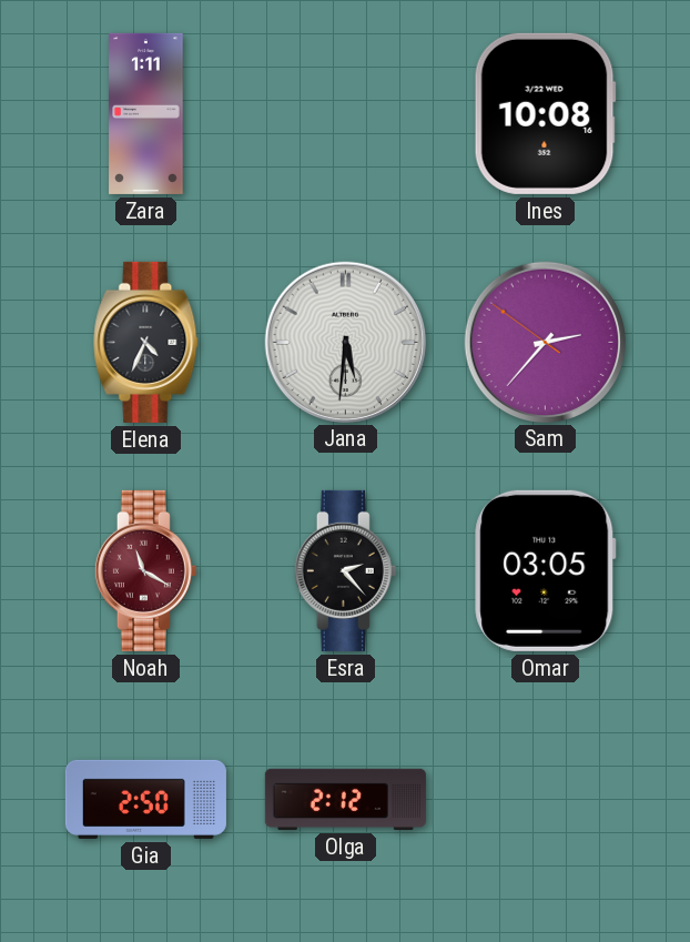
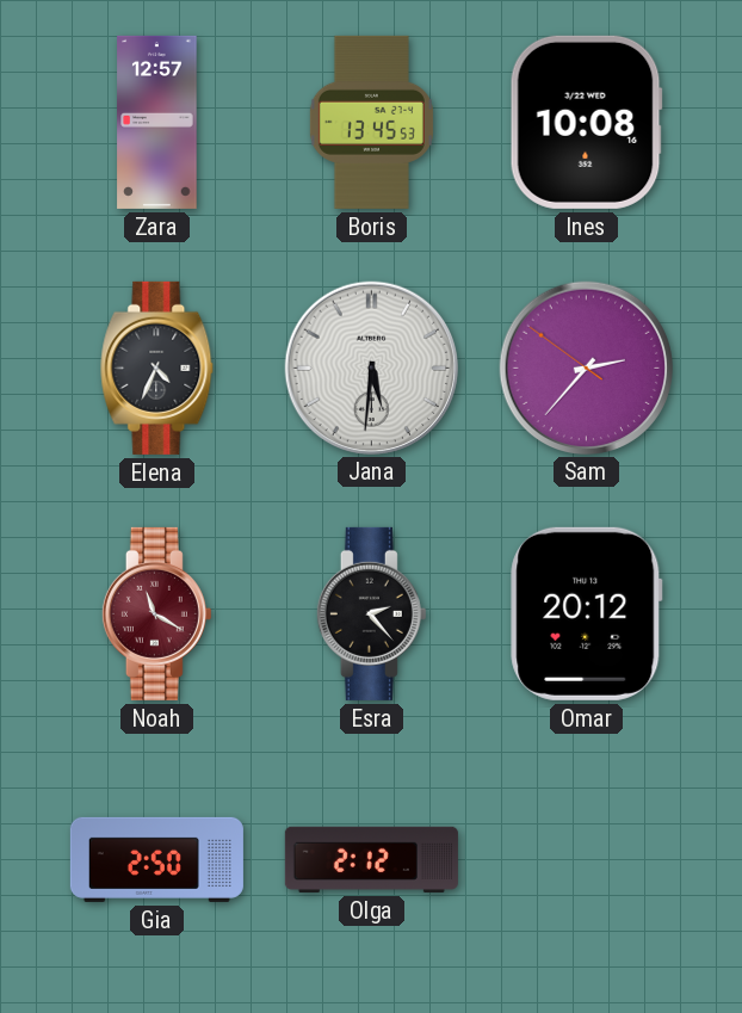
Zara: 1:11 -> 12:57 (157, 122)
Boris: none -> 13:45 (371, 122)
Omar: 03:05 -> 20:12 (587, 613)
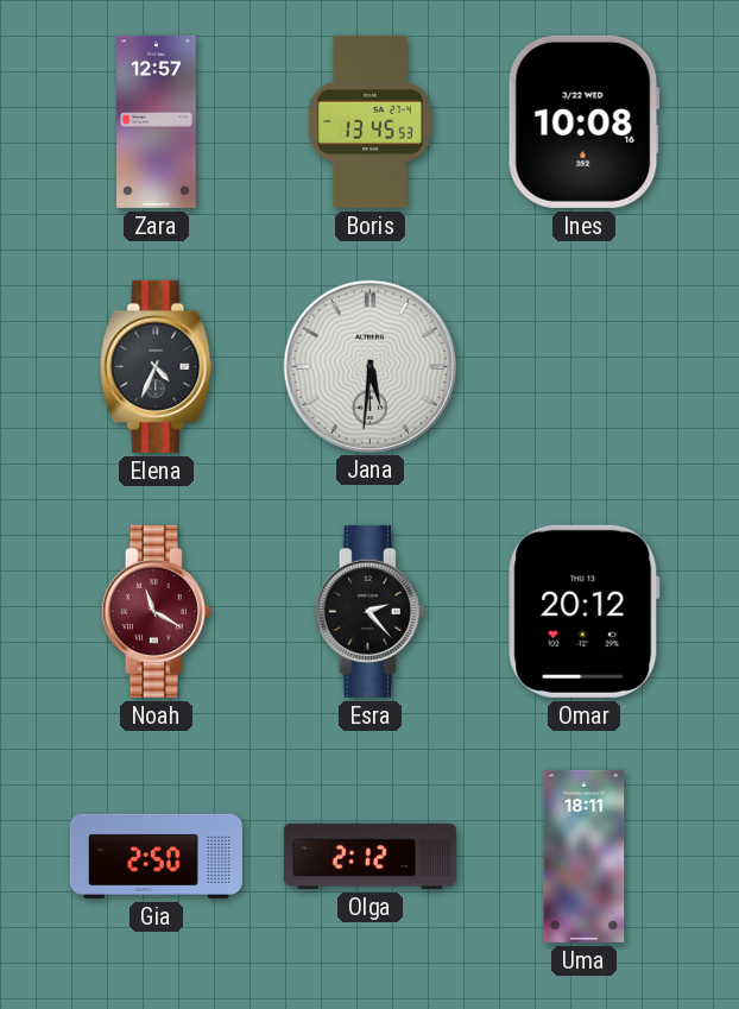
Sam: 2:36 -> none (586, 367)
Uma: none -> 18:11 (585, 856)
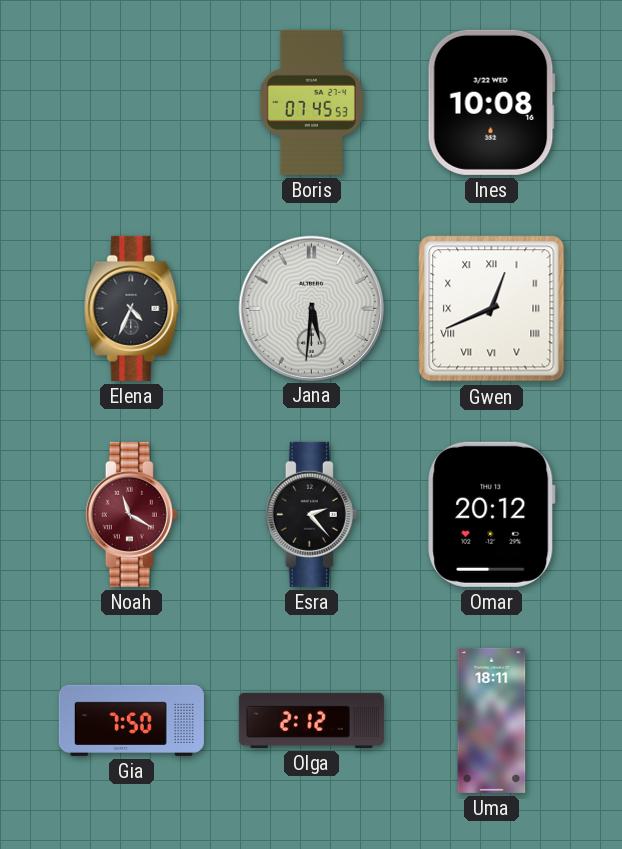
Zara: 12:57 -> none (157, 121)
Boris: 13:45 -> 07:45 (311, 102)
Gwen: none -> 12:41 (492, 309)
Gia: 2:50 -> 7:50 (131, 720)
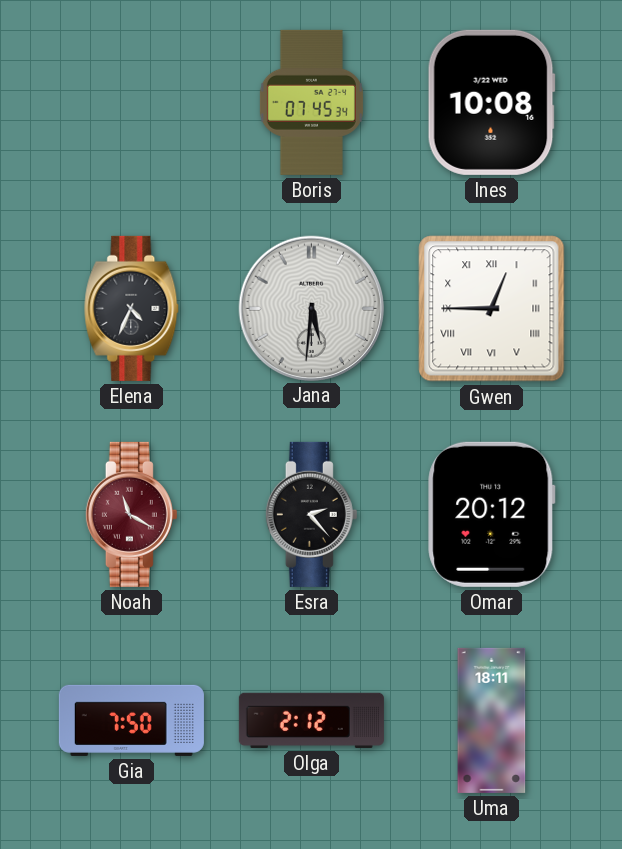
Boris: 07:45:53 -> 07:45:34 (311, 102)
Gwen: 12:41 -> 12:45 (492, 309)
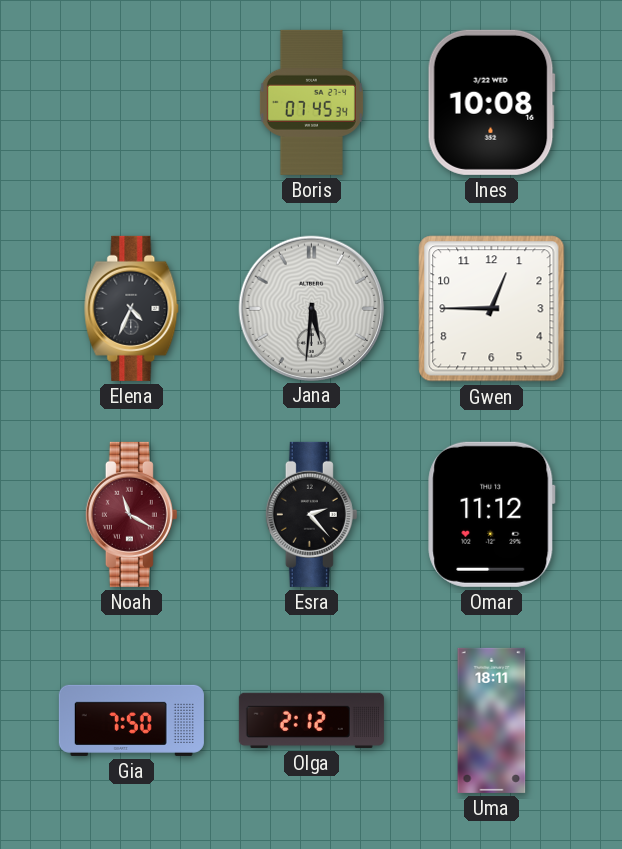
Gwen numerals: Roman -> Arabic (492, 309)
Omar: 20:12 -> 11:12 (492, 514)
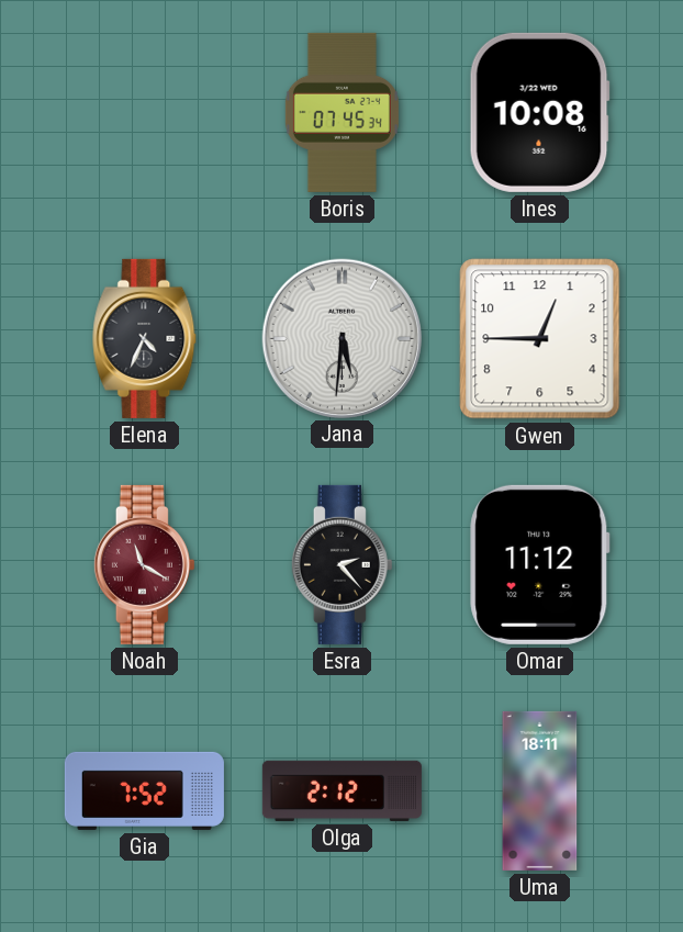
Gia: 7:50 -> 7:52 (144, 790)
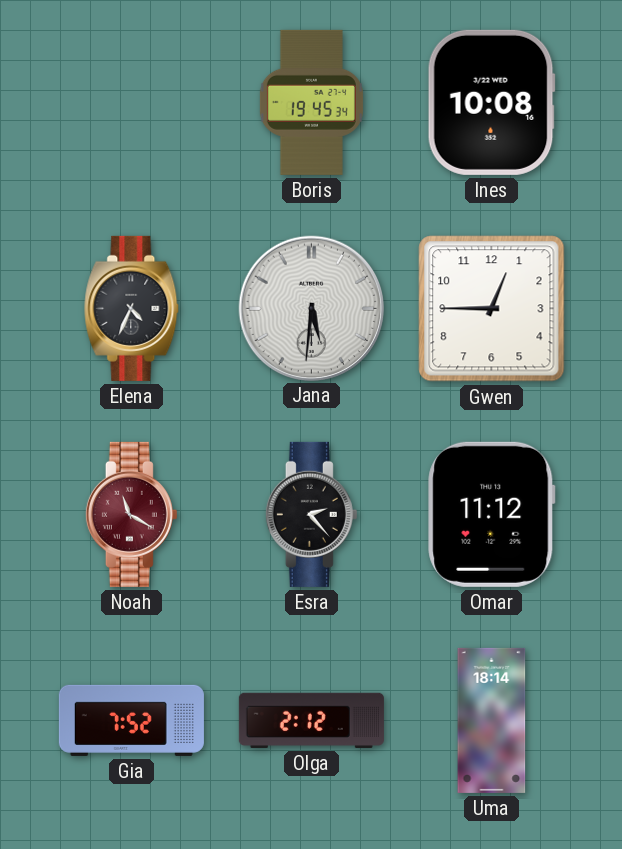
Boris: 07:45 -> 19:45 (311, 102)
Uma: 18:11 -> 18:14 (492, 720)
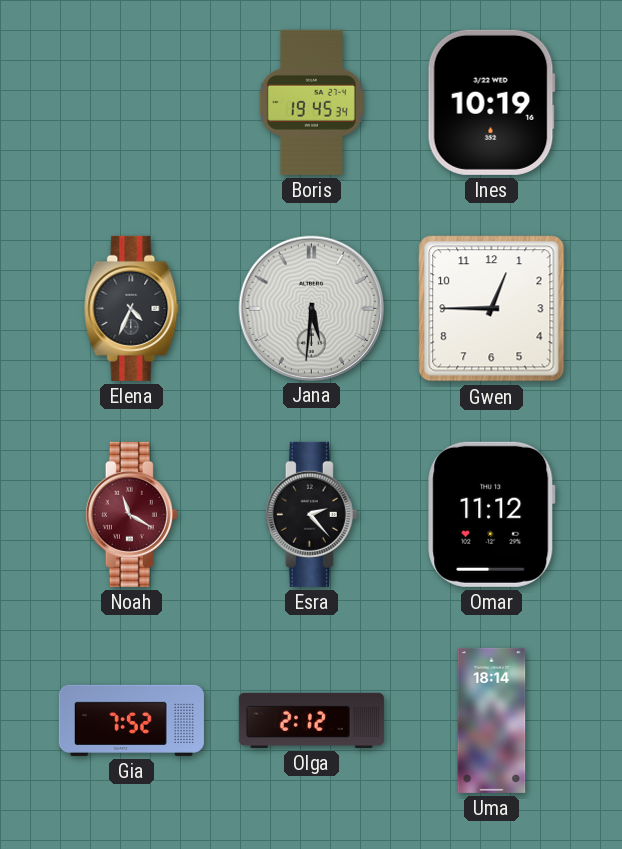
Ines: 10:08 -> 10:19 (491, 102)
